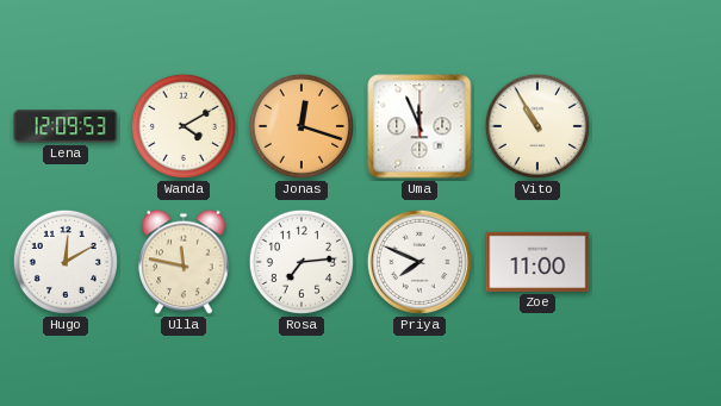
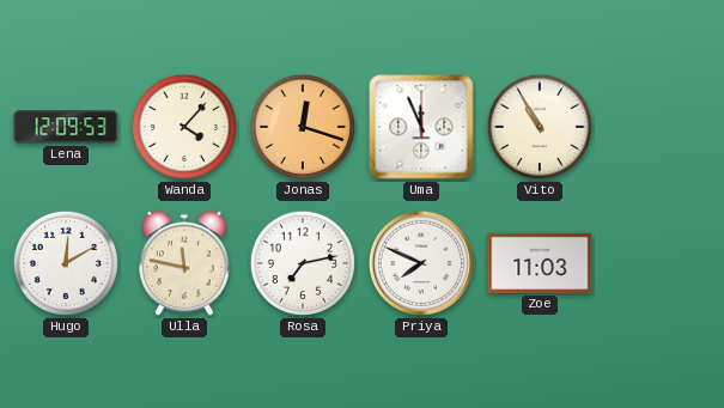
Wanda: 4:10 -> 4:07 (184, 127)
Rosa: 7:14 -> 7:13 (303, 263)
Zoe: 11:00 -> 11:03 (540, 263)
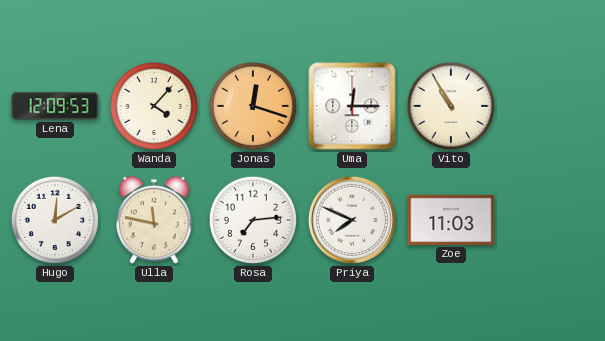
Uma: 11:56 -> 12:15 (352, 106)
Rosa: 7:13 -> 7:14 (253, 220)
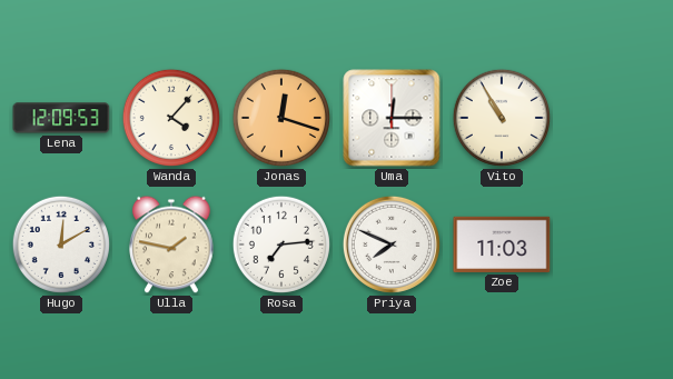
Ulla: 11:47 -> 1:47 (171, 245)
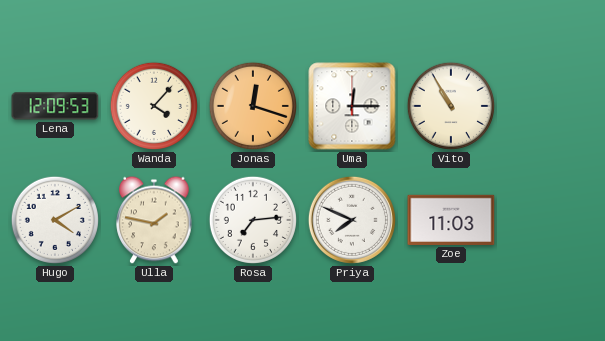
Hugo: 12:10 -> 4:10 (55, 220)
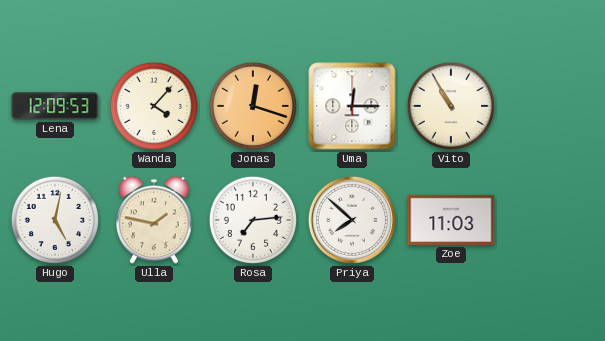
Hugo: 4:10 -> 5:02 (55, 220)
Priya: 7:49 -> 7:52 (352, 220)
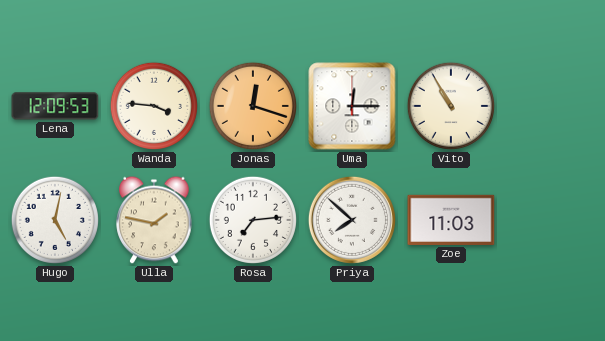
Wanda: 4:07 -> 3:46 (154, 106)
